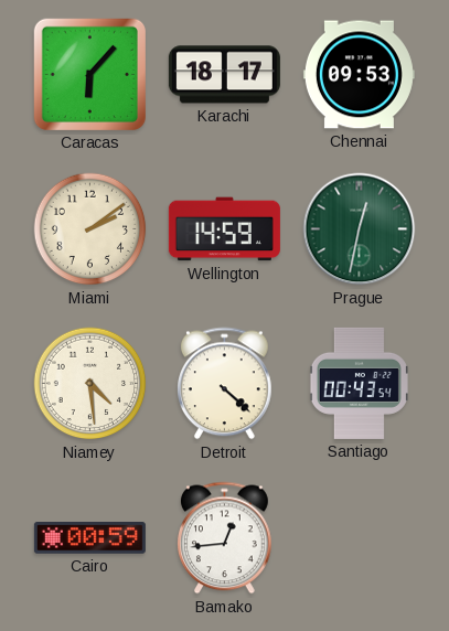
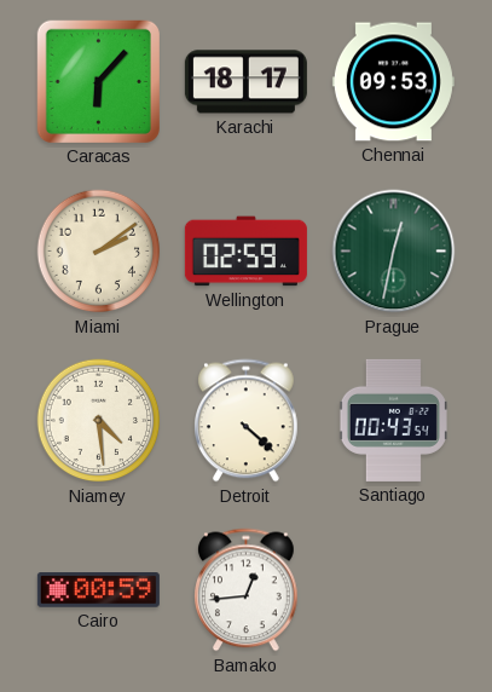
Wellington: 14:59 -> 02:59 (245, 252)
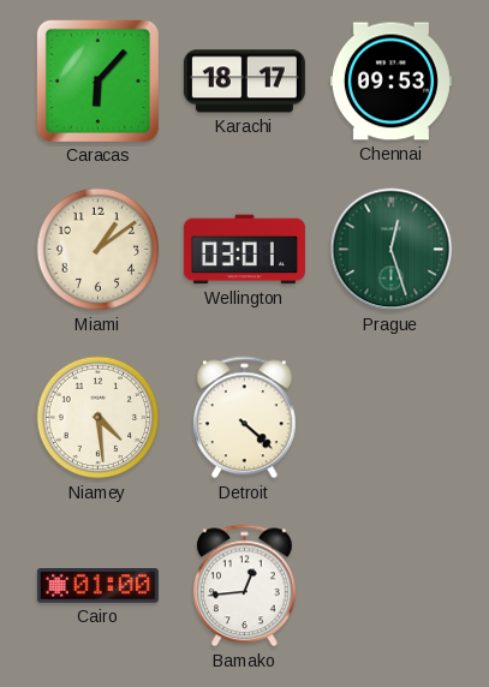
Miami: 2:09 -> 1:09 (99, 250)
Wellington: 02:59 -> 03:01 (244, 250)
Prague: 12:32 -> 12:27 (392, 250)
Santiago: 00:43 -> none (393, 420)
Cairo: 00:59 -> 01:00 (97, 586)
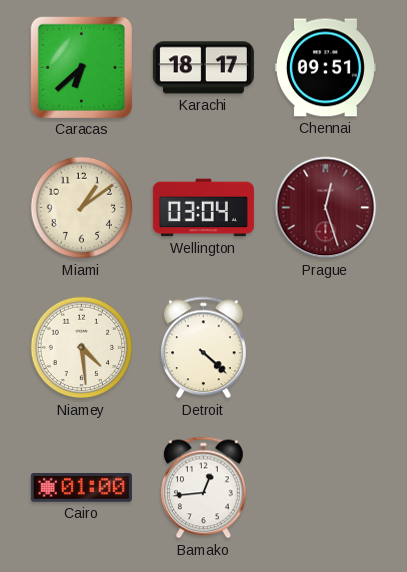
Caracas: 6:07 -> 6:38 (81, 67)
Chennai: 09:53 -> 09:51 (325, 68)
Wellington: 03:01 -> 03:04 (203, 208)
Prague dial: green -> burgundy (326, 208)
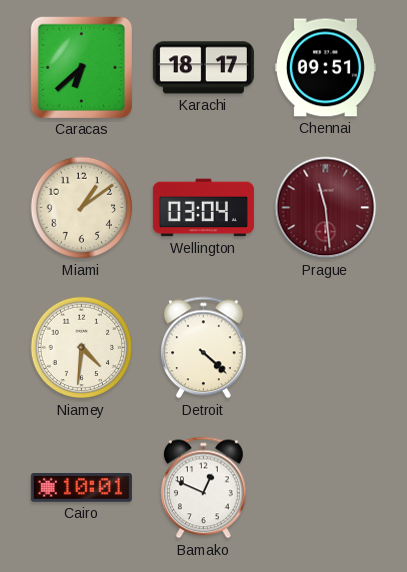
Prague: 12:27 -> 11:29 (326, 208)
Niamey: 4:29 -> 4:31 (82, 348)
Cairo: 01:00 -> 10:01 (81, 488)
Bamako: 12:44 -> 12:49 (204, 488)
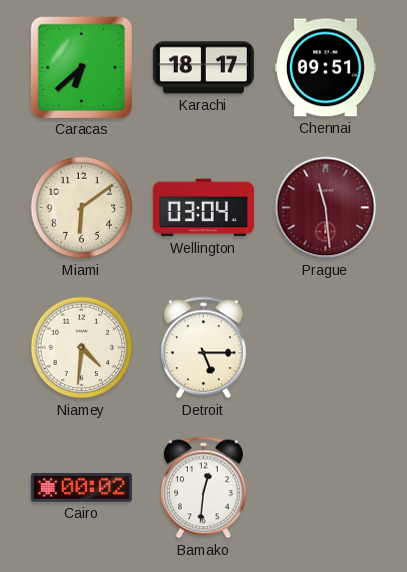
Miami: 1:09 -> 6:09 (82, 208)
Detroit: 4:22 -> 5:15 (204, 348)
Cairo: 10:01 -> 00:02 (81, 488)
Bamako: 12:49 -> 12:31 (204, 488)
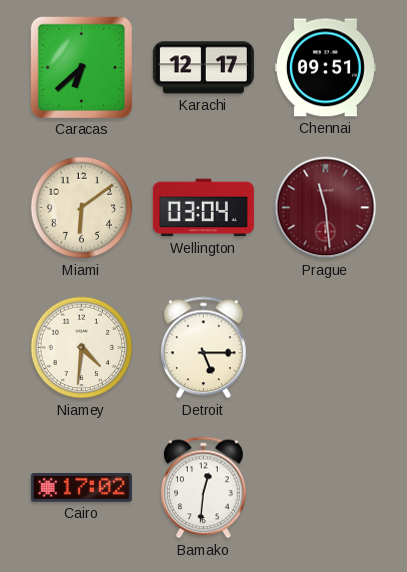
Karachi: 18:17 -> 12:17 (203, 68)
Cairo: 00:02 -> 17:02 (81, 488)
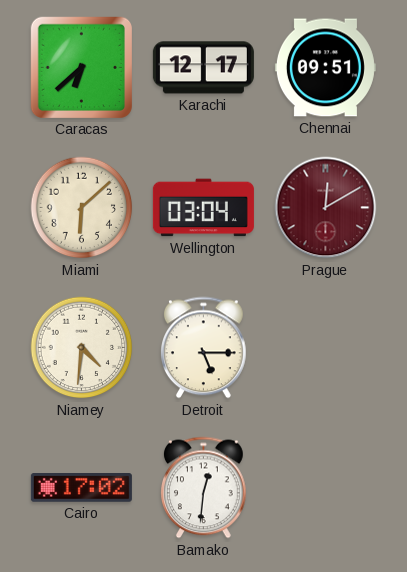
Miami: 6:09 -> 6:08 (82, 208)
Prague: 11:29 -> 12:10 (326, 208)
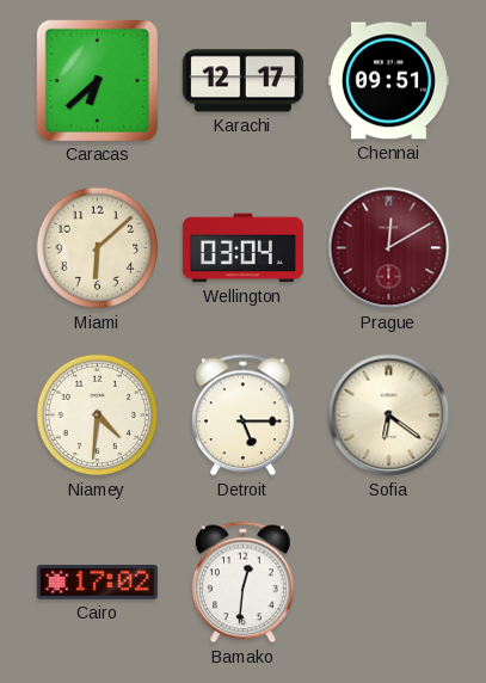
Sofia: none -> 6:21 (389, 416)
